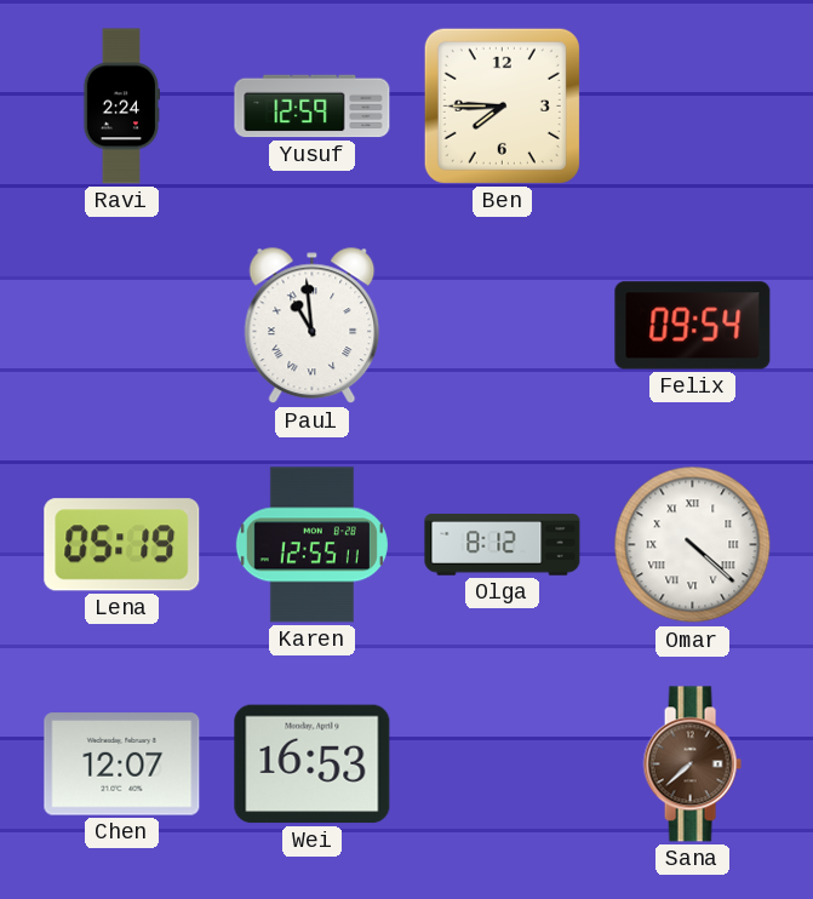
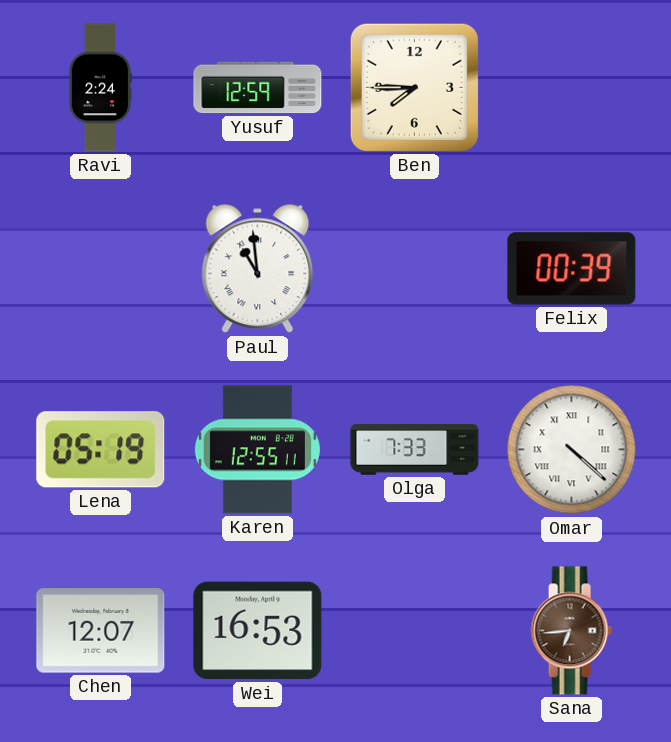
Felix: 09:54 -> 00:39 (572, 269)
Olga: 8:12 -> 7:33 (415, 450)
Sana: 7:38 -> 6:44 (571, 631)
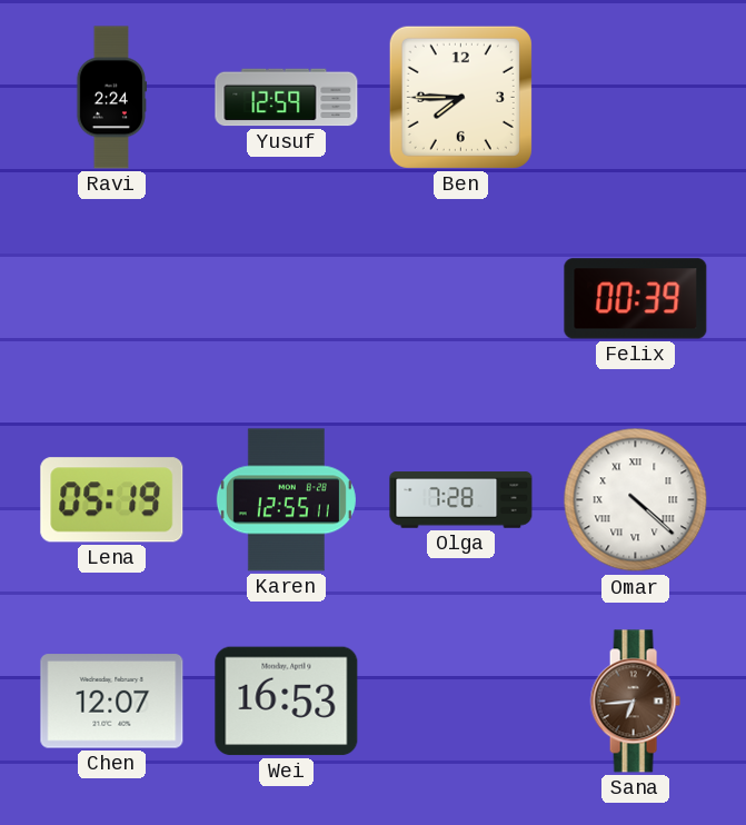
Paul: 10:59 -> none (258, 269)
Olga: 7:33 -> 7:28 (461, 500)
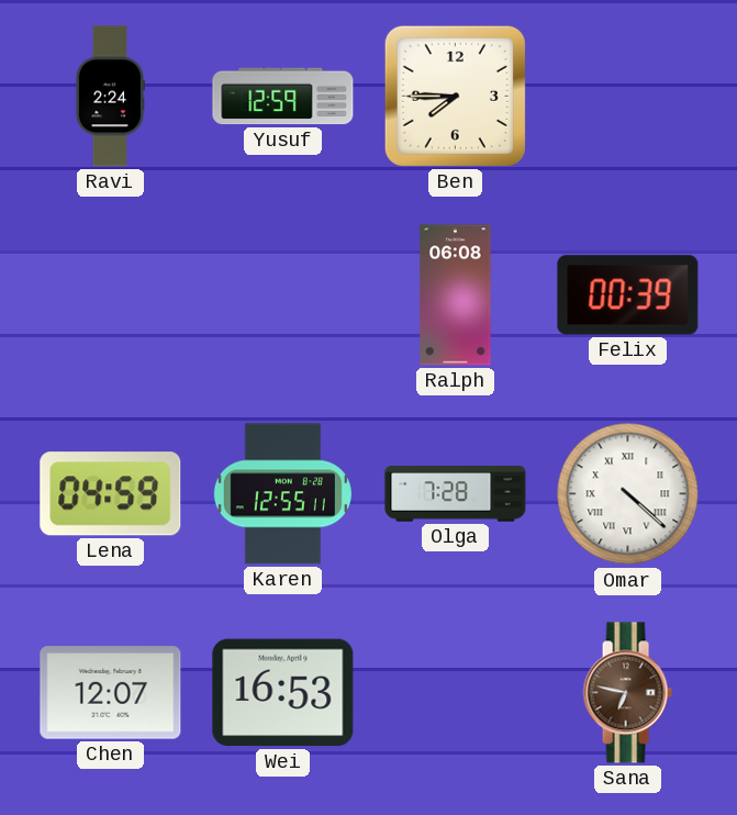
Ralph: none -> 06:08 (456, 295)
Lena: 05:19 -> 04:59 (111, 494)
Sana: 6:44 -> 6:47 (627, 693)
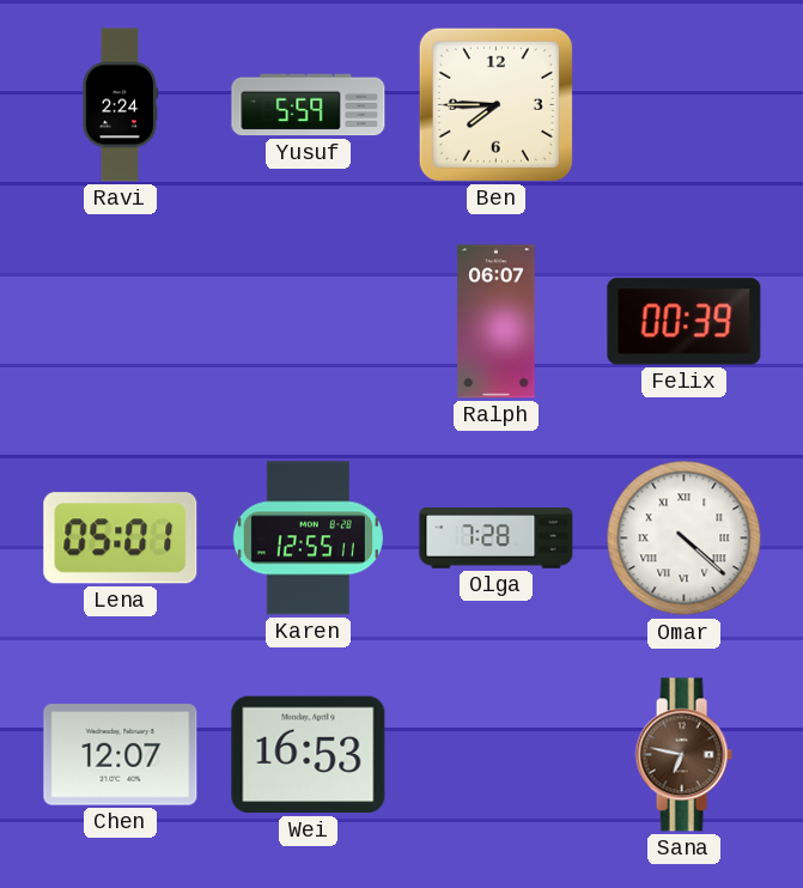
Yusuf: 12:59 -> 5:59 (309, 105)
Ralph: 06:08 -> 06:07 (497, 322)
Lena: 04:59 -> 05:01 (121, 539)
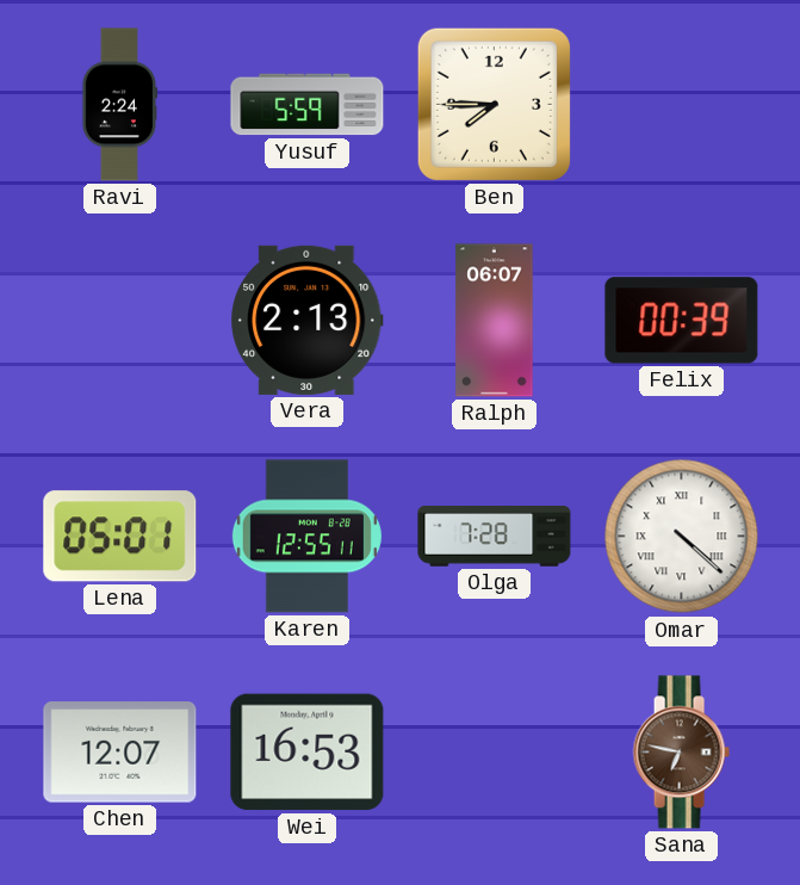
Vera: none -> 2:13 (308, 320)
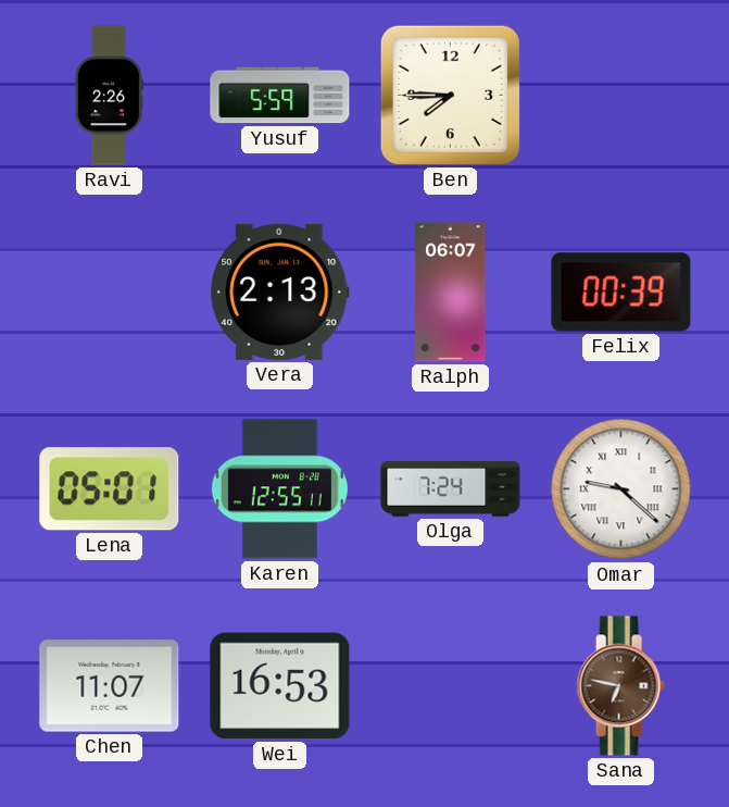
Ravi: 2:24 -> 2:26 (108, 96)
Olga: 7:28 -> 7:24 (451, 489)
Omar: 4:22 -> 9:22 (621, 489)
Chen: 12:07 -> 11:07 (110, 686)
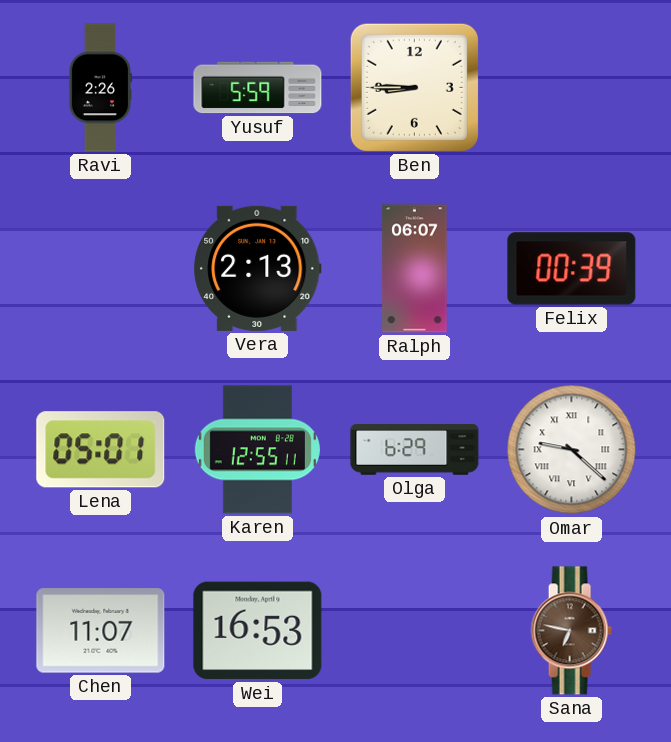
Ben: 7:45 -> 8:45 (414, 87)
Olga: 7:24 -> 6:29 (415, 450)
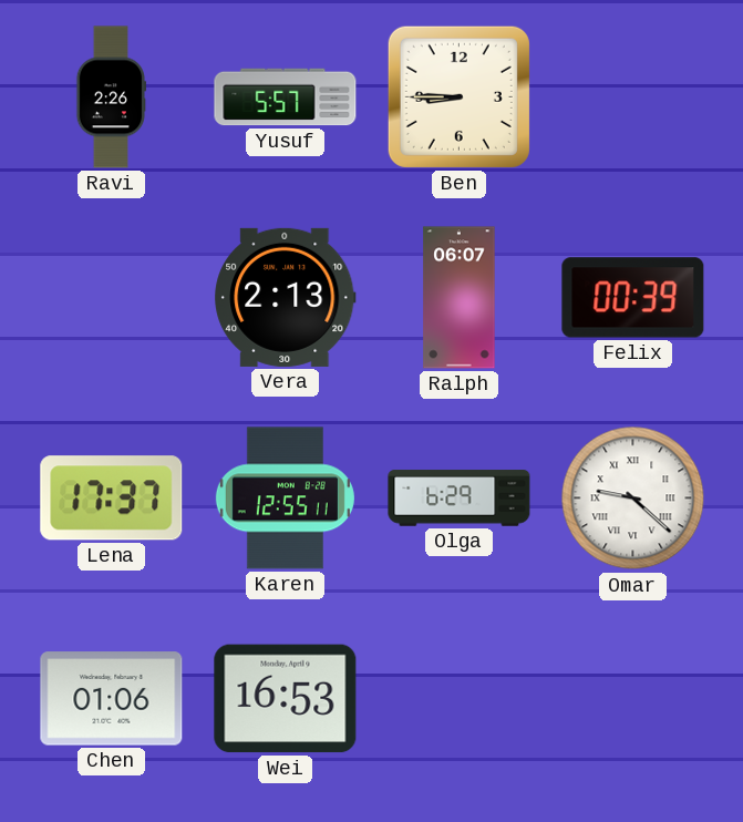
Yusuf: 5:59 -> 5:57 (286, 97)
Lena: 05:01 -> 17:37 (112, 499)
Chen: 11:07 -> 01:06 (112, 699)
Sana: 6:47 -> none (571, 631)
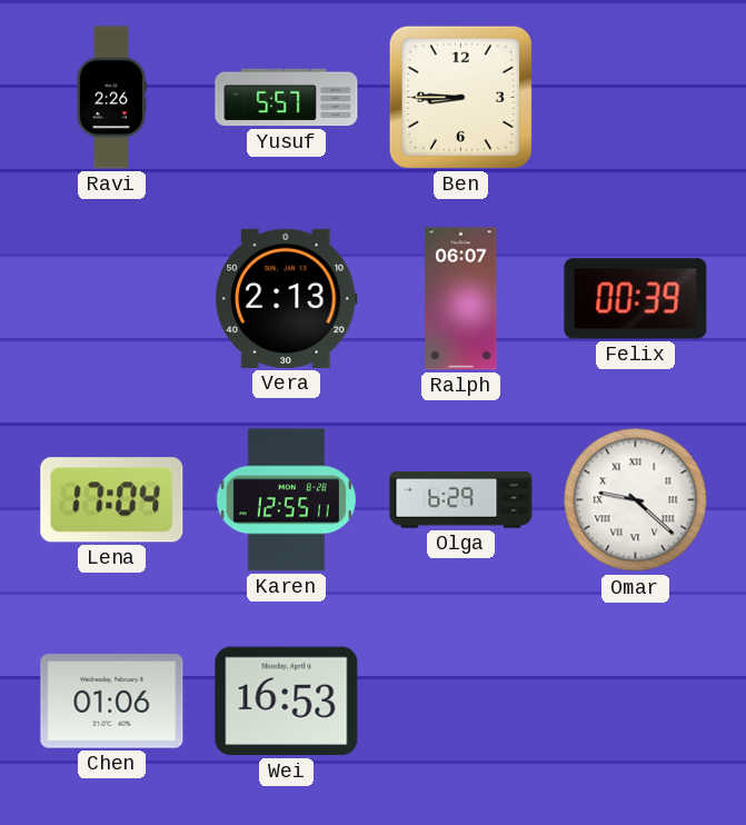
Lena: 17:37 -> 17:04 (112, 500)
